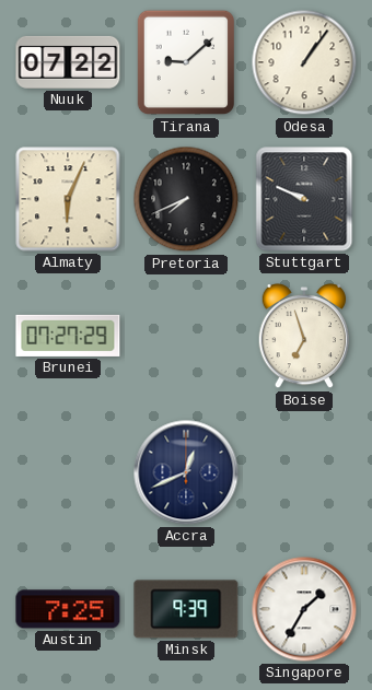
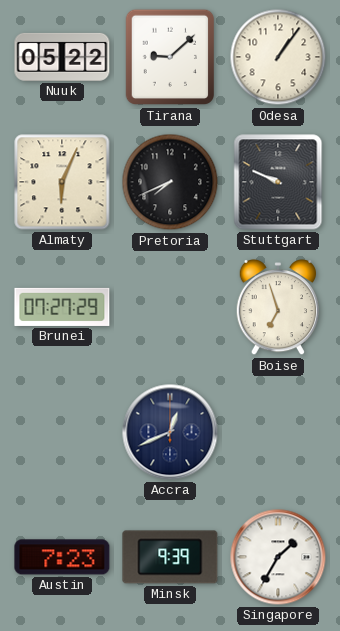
Nuuk: 07:22 -> 05:22 (62, 57)
Austin: 7:25 -> 7:23 (62, 557)
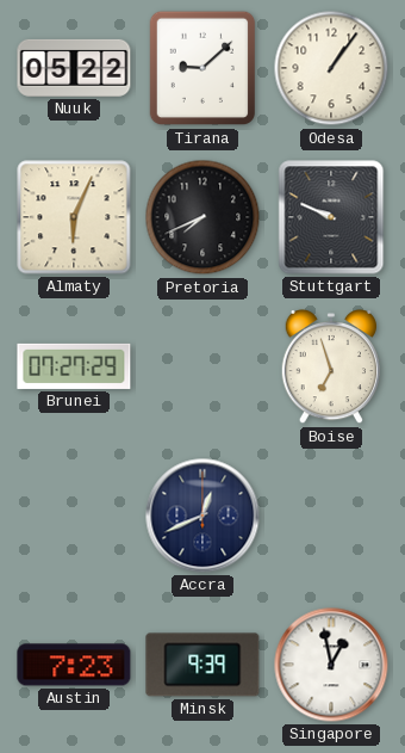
Singapore: 1:35 -> 12:58 (331, 665)
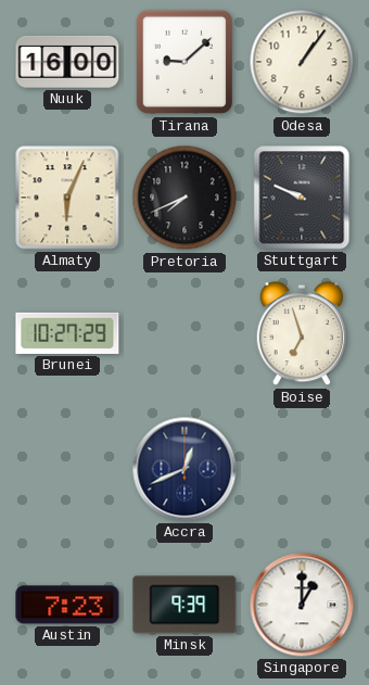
Nuuk: 05:22 -> 16:00 (67, 62)
Brunei: 07:27 -> 10:27 (67, 333)
Singapore: 12:58 -> 1:00 (302, 605)
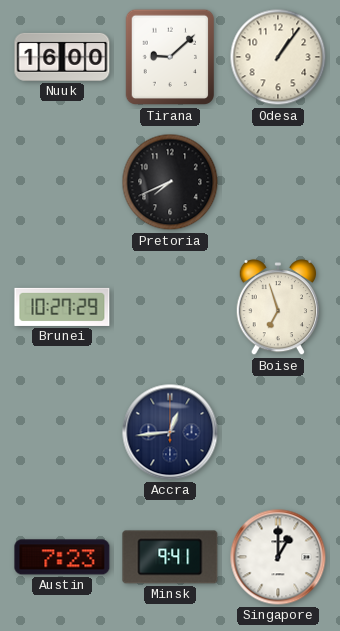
Almaty: 6:04 -> none (67, 198)
Stuttgart: 9:49 -> none (302, 198)
Accra: 12:41 -> 12:44 (170, 432)
Minsk: 9:39 -> 9:41 (170, 557)
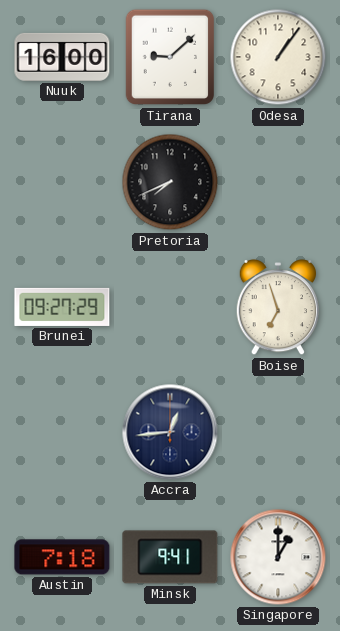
Brunei: 10:27 -> 09:27 (62, 307)
Austin: 7:23 -> 7:18 (62, 557)
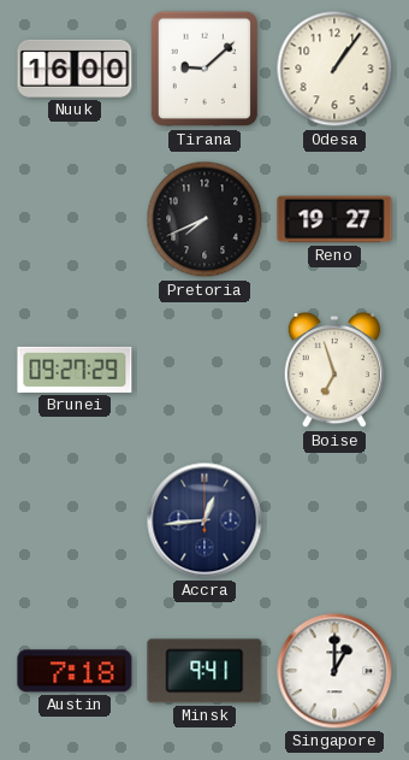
Reno: none -> 19:27 (334, 219)
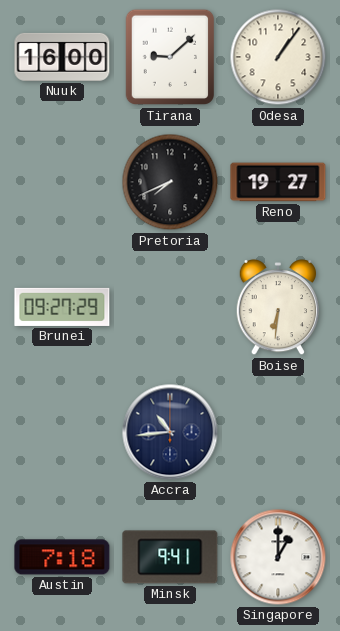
Boise: 6:57 -> 6:31 (277, 307)
Accra: 12:44 -> 10:44 (170, 432)
